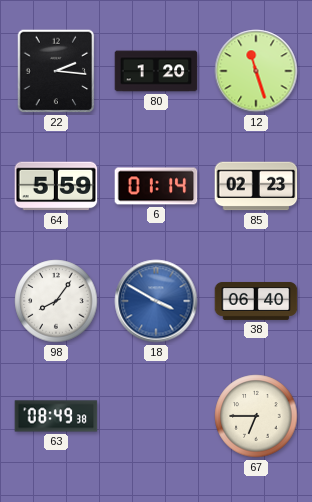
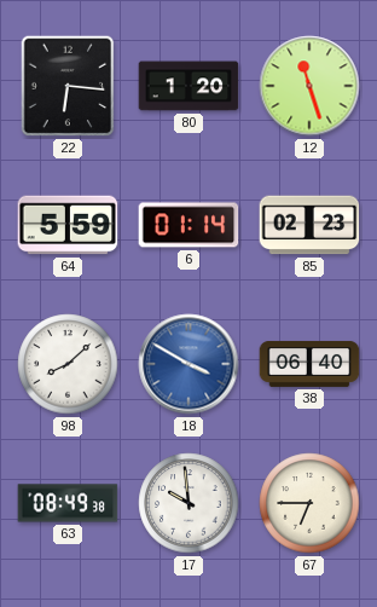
22: 2:16 -> 6:16 (68, 86)
98: 8:06 -> 8:08 (68, 364)
17: none -> 9:59 (188, 503)
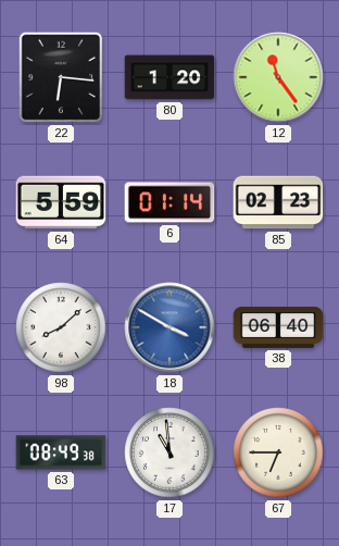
12: 11:27 -> 11:24 (278, 77)
17: 9:59 -> 10:59 (169, 452)
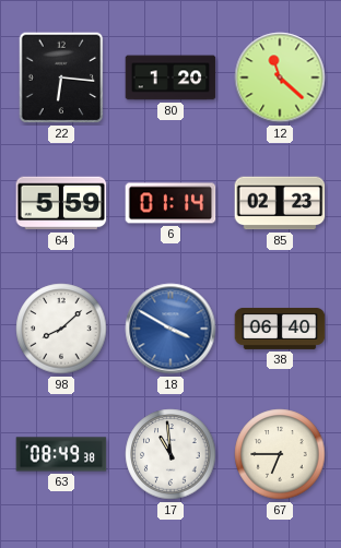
12: 11:24 -> 11:22 (280, 78)
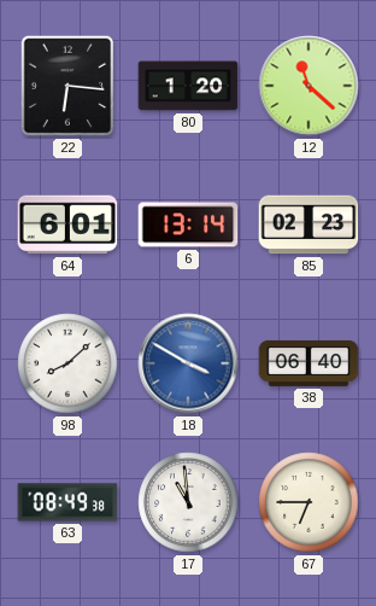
64: 5:59 -> 6:01 (67, 225)
6: 01:14 -> 13:14 (188, 225)
